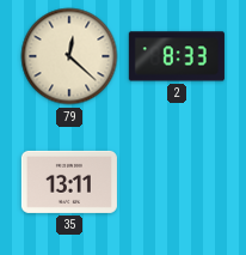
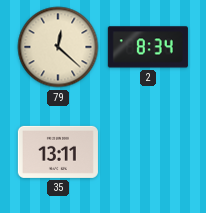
2: 8:33 -> 8:34 (148, 47)
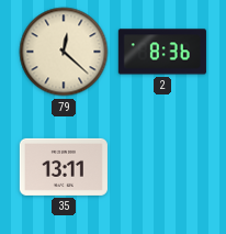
2: 8:34 -> 8:36 (162, 52)
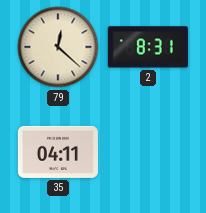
2: 8:36 -> 8:31 (148, 47)
35: 13:11 -> 04:11 (58, 152)
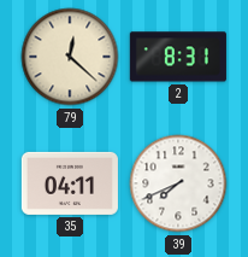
39: none -> 7:41 (178, 183)
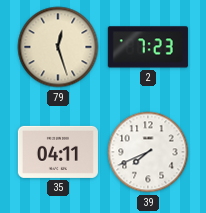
79: 12:22 -> 12:27 (58, 47)
2: 8:31 -> 7:23 (148, 47)
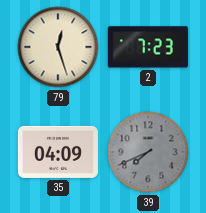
35: 04:11 -> 04:09 (58, 152)
39 dial: white -> grey (148, 152)
